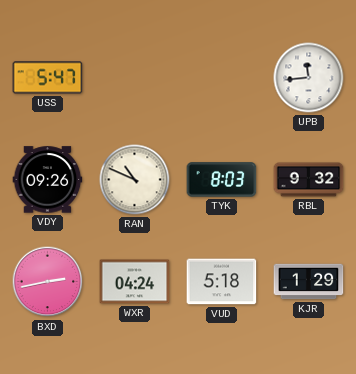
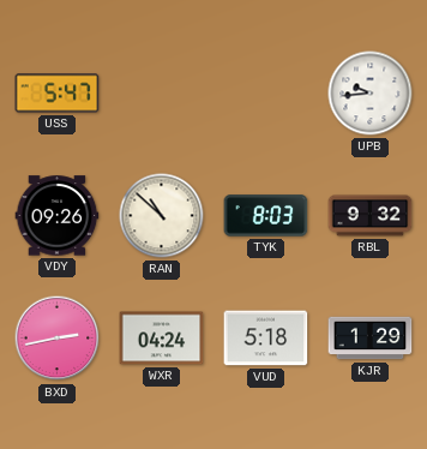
UPB: 11:44 -> 9:44 (371, 94)
RAN: 10:49 -> 10:52 (162, 216)
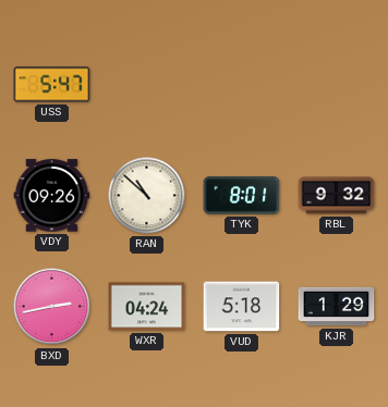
UPB: 9:44 -> none (371, 94)
TYK: 8:03 -> 8:01 (242, 196)
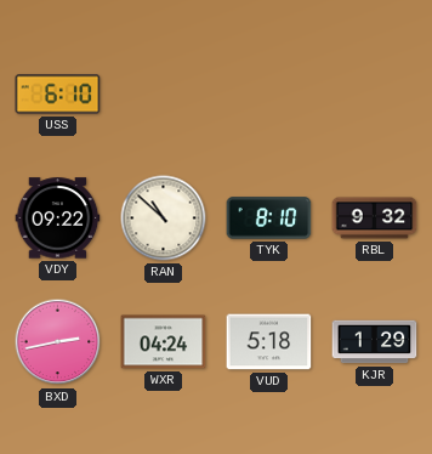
USS: 5:47 -> 6:10 (58, 95)
VDY: 09:26 -> 09:22 (58, 219)
TYK: 8:01 -> 8:10 (269, 219)
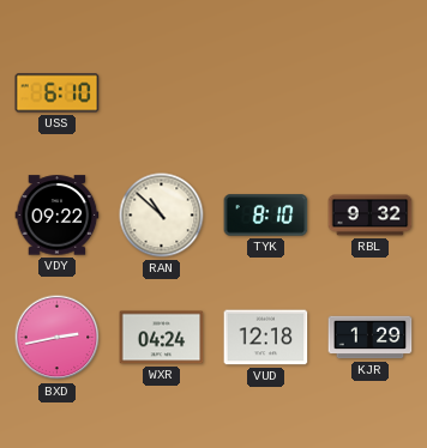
VUD: 5:18 -> 12:18 (266, 338)
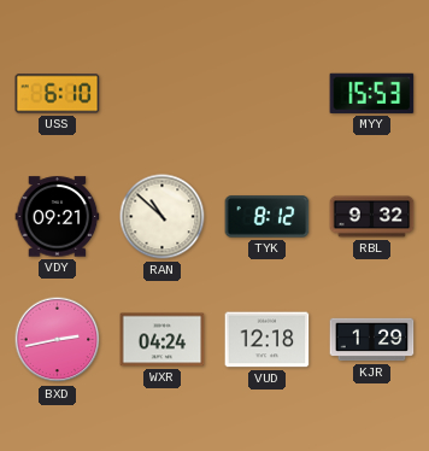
MYY: none -> 15:53 (372, 93)
VDY: 09:22 -> 09:21 (58, 217)
TYK: 8:10 -> 8:12 (268, 217)
